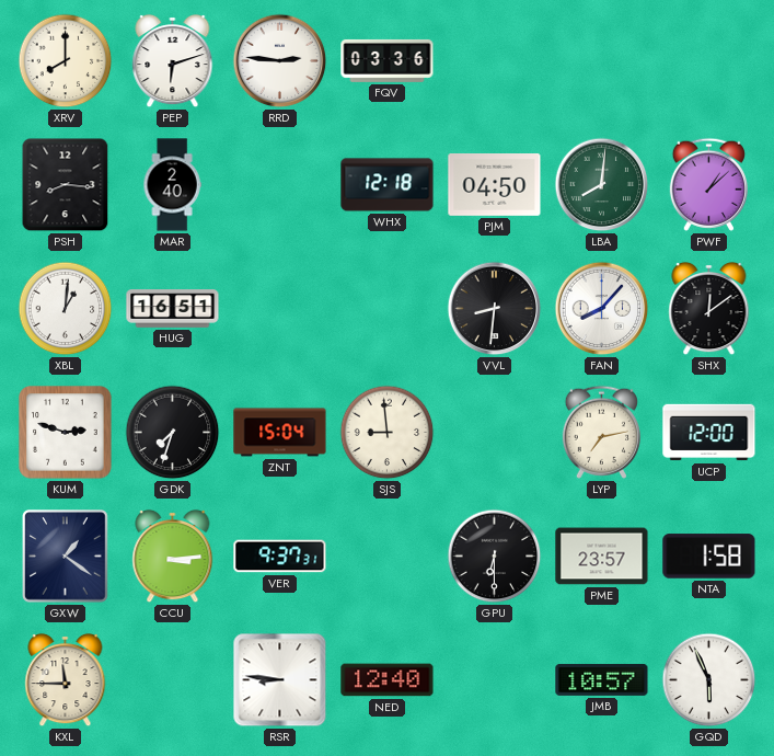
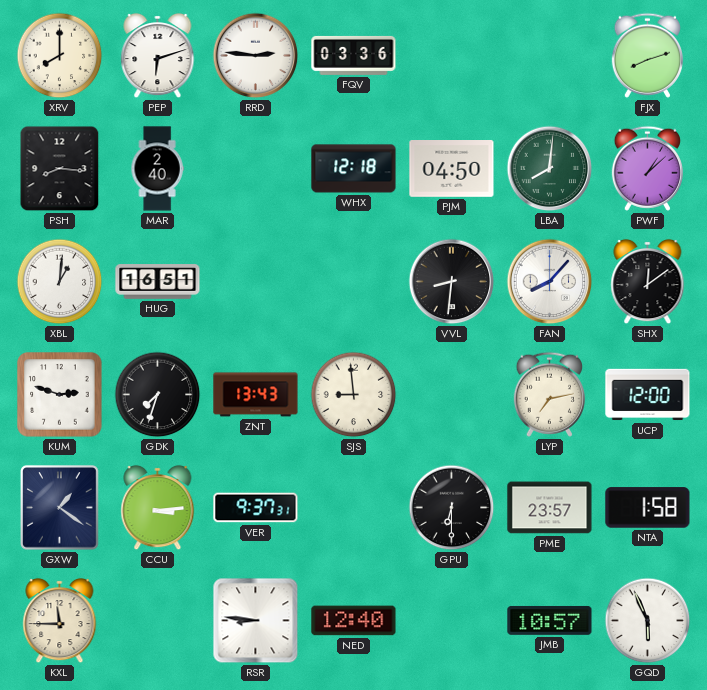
FJX: none -> 8:12 (647, 55)
ZNT: 15:04 -> 13:43 (256, 395)
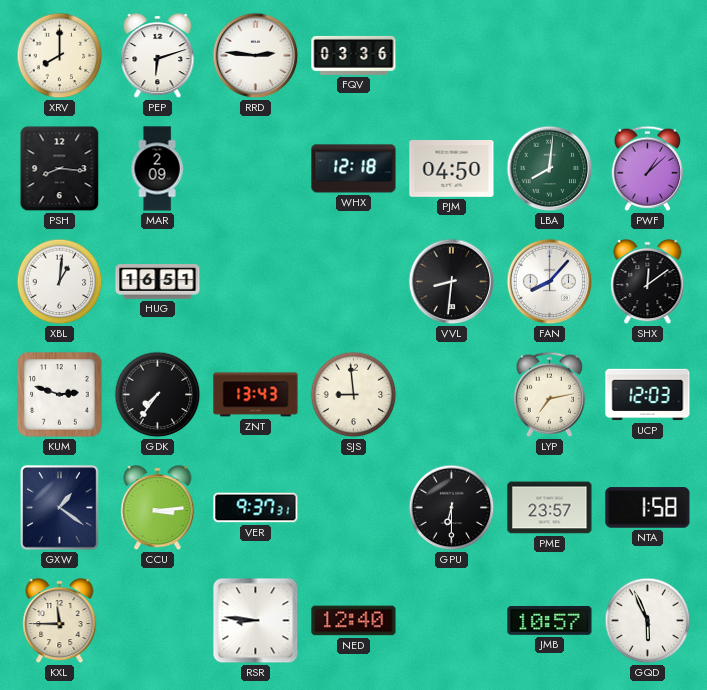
FJX: 8:12 -> none (647, 55)
MAR: 2:40 -> 2:09 (157, 169)
GDK: 7:33 -> 7:36 (158, 395)
UCP: 12:00 -> 12:03 (648, 395)
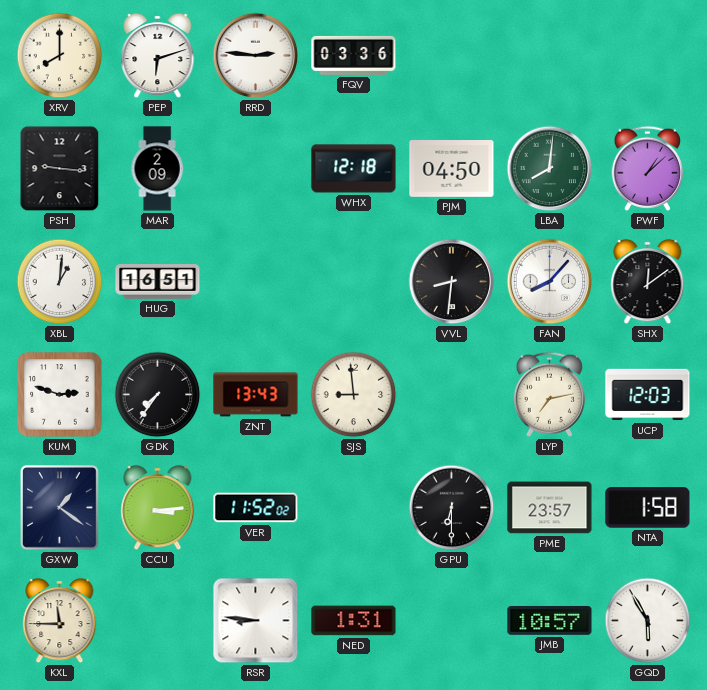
PSH: 8:16 -> 9:16 (60, 169)
VER: 9:37 -> 11:52 (256, 508)
NED: 12:40 -> 1:31 (354, 621)
GQD: 5:56 -> 5:55 (648, 621)
